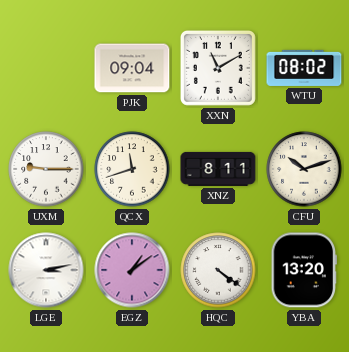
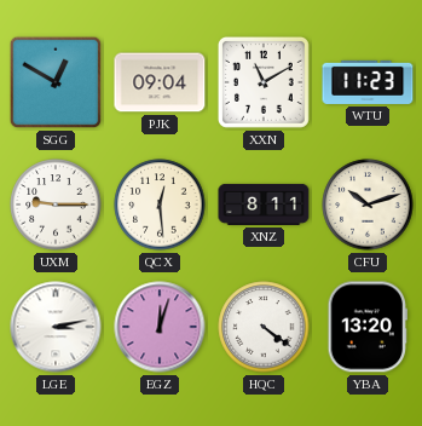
SGG: none -> 12:50 (56, 82)
WTU: 08:02 -> 11:23 (368, 82)
QCX: 11:42 -> 12:29 (160, 205)
EGZ: 1:09 -> 12:03 (160, 327)
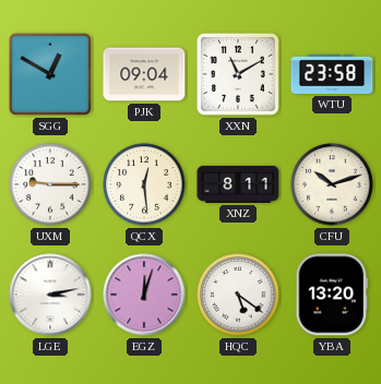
WTU: 11:23 -> 23:58 (332, 74)
HQC: 4:21 -> 5:21 (238, 295)
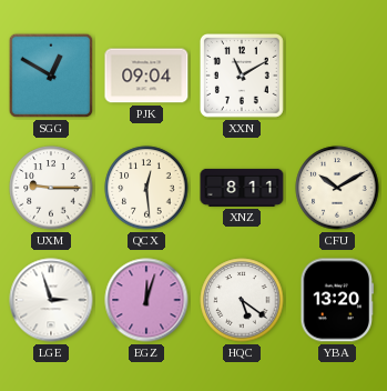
WTU: 23:58 -> none (332, 74)
CFU: 10:12 -> 10:10 (337, 188)
LGE: 3:13 -> 2:57 (51, 300)
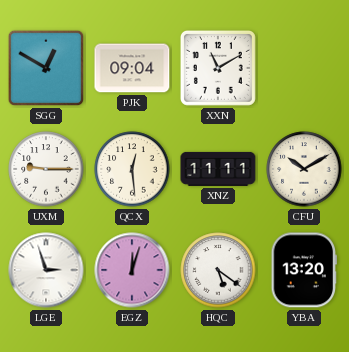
XNZ: 8:11 -> 11:11 (218, 169)
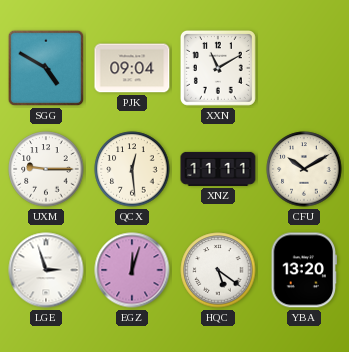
SGG: 12:50 -> 4:50 (46, 68)
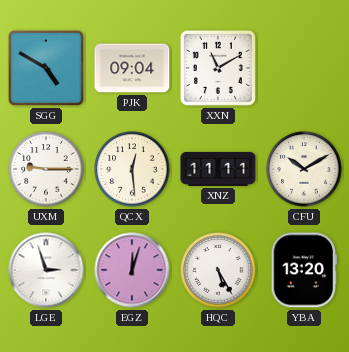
HQC: 5:21 -> 5:25 (218, 270)
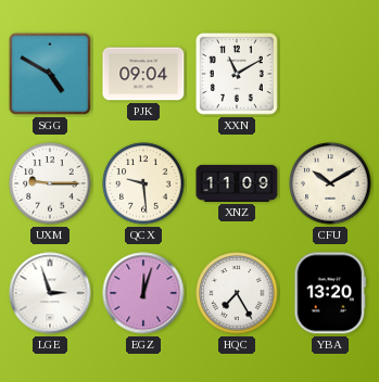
QCX: 12:29 -> 9:29 (143, 183)
XNZ: 11:11 -> 11:09 (237, 183)
HQC: 5:25 -> 7:25 (237, 293)
